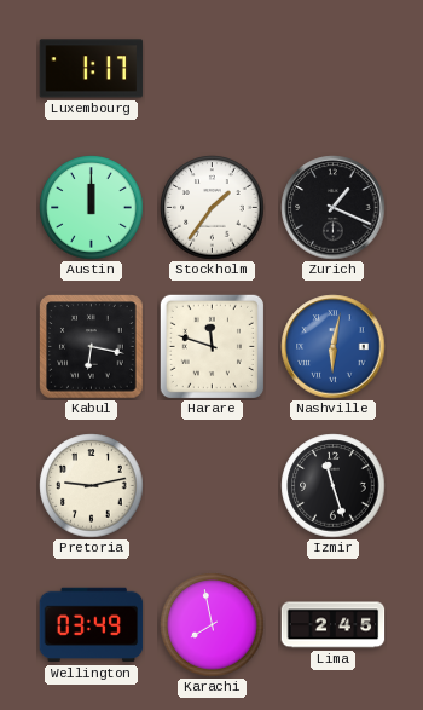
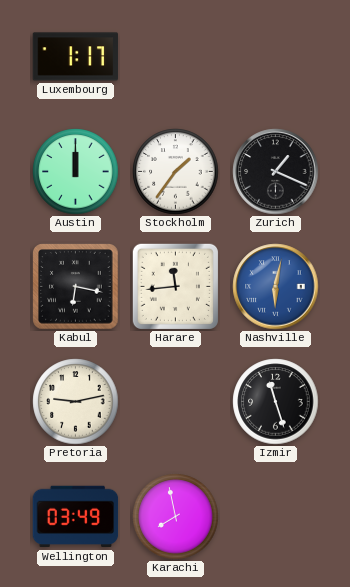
Harare: 11:48 -> 11:44 (175, 286)
Lima: 2:45 -> none (334, 625)
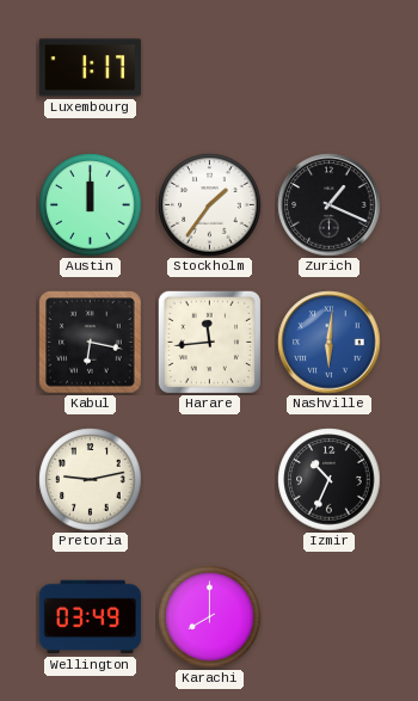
Nashville: 6:02 -> 6:01 (330, 343)
Izmir: 11:27 -> 10:34 (330, 480)
Karachi: 7:58 -> 8:00 (210, 617)
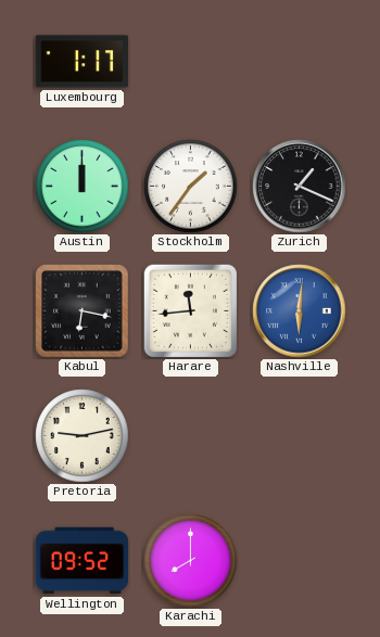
Izmir: 10:34 -> none (330, 480)
Wellington: 03:49 -> 09:52 (83, 561)
